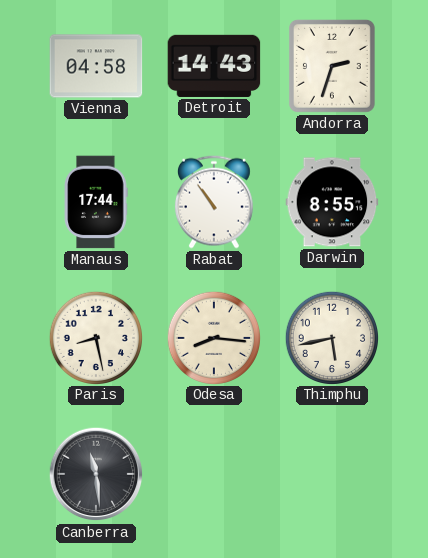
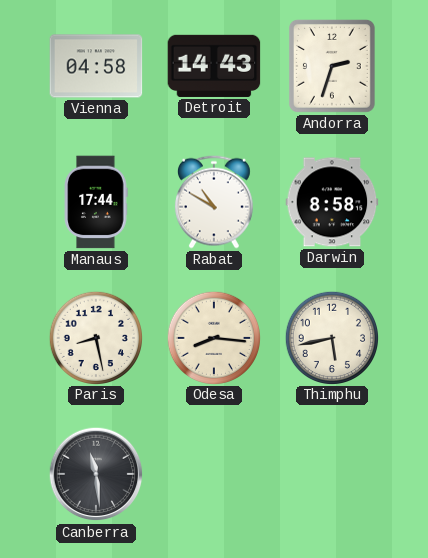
Rabat: 10:54 -> 10:50 (214, 202)
Darwin: 8:55 -> 8:58 (332, 202)
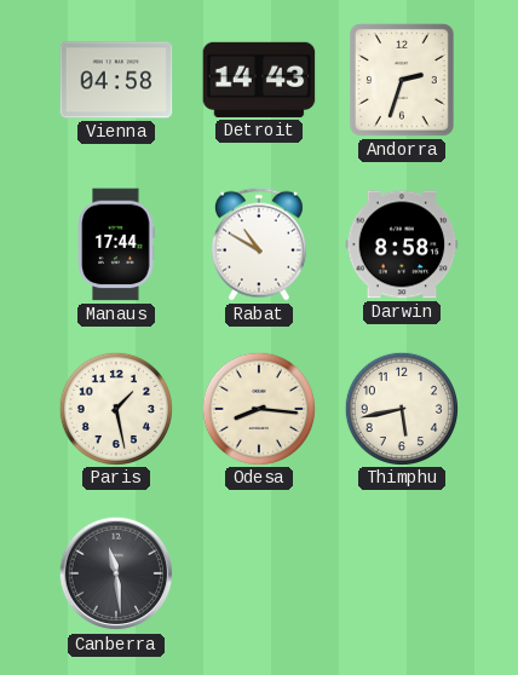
Paris: 8:28 -> 1:28 (115, 408)
